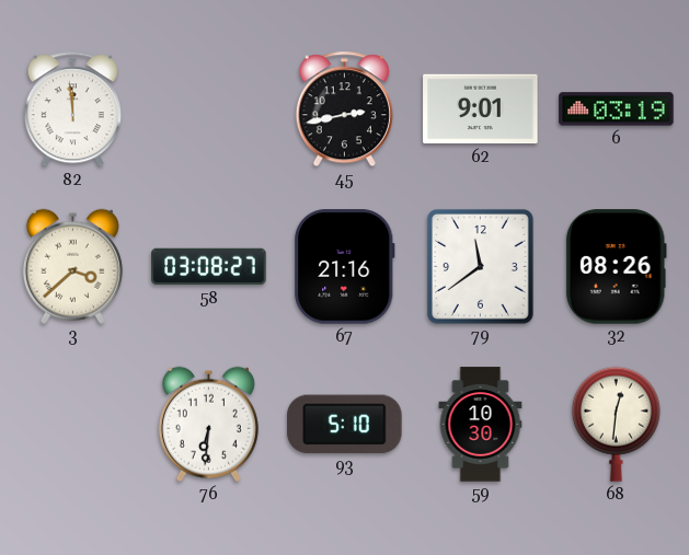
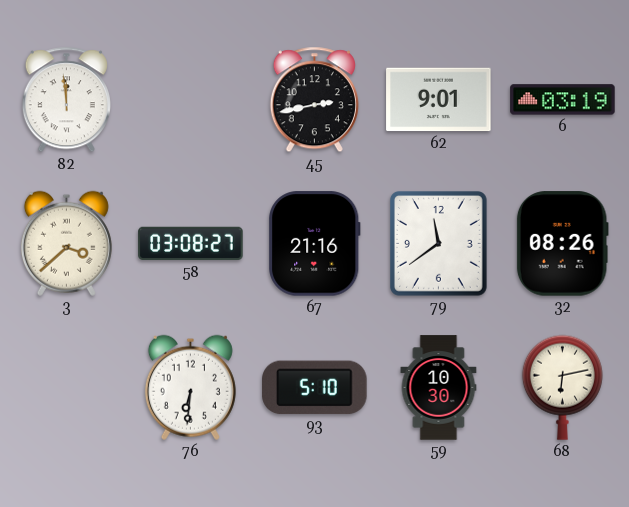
68: 12:31 -> 6:13 (562, 387)
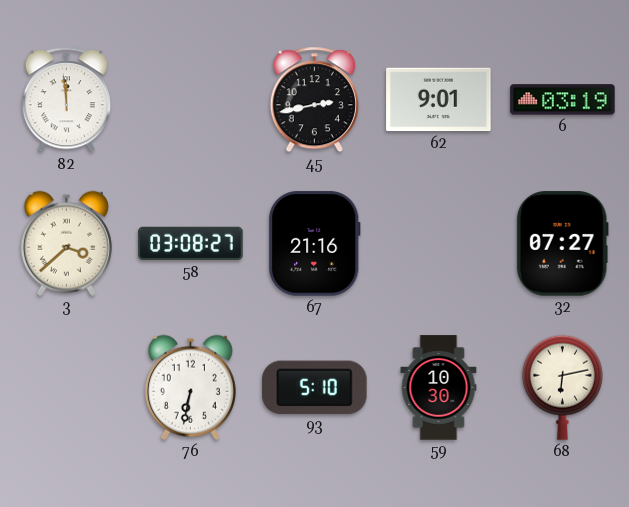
79: 11:39 -> none (438, 243)
32: 08:26 -> 07:27 (562, 244)
76: 6:31 -> 6:32 (190, 387)
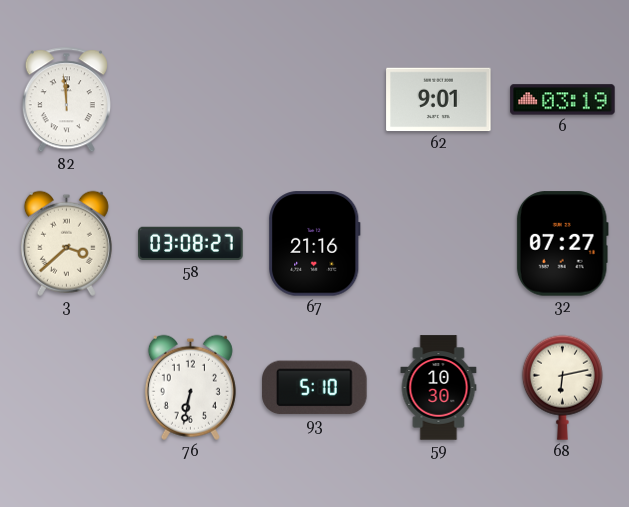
45: 2:43 -> none (314, 100)
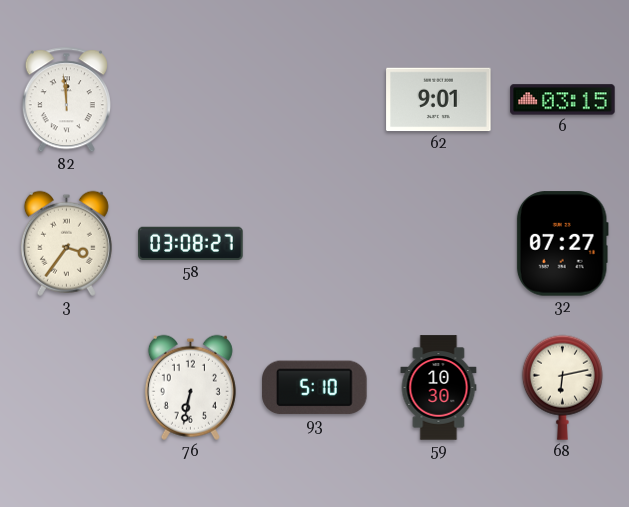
6: 03:19 -> 03:15 (563, 100)
3: 3:38 -> 3:36 (66, 243)
67: 21:16 -> none (315, 244)
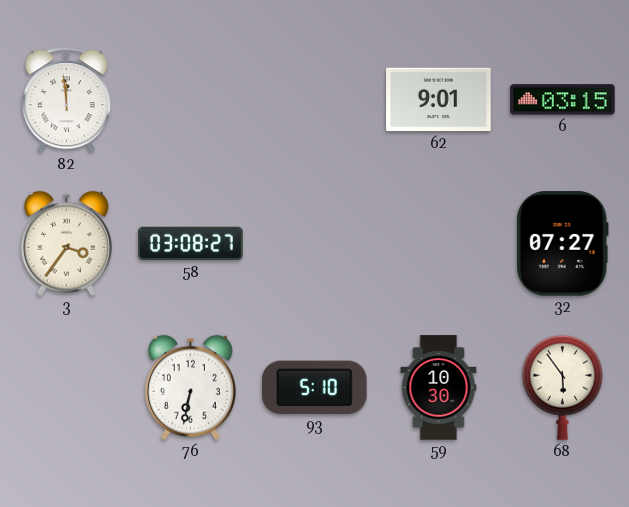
68: 6:13 -> 5:54 (562, 387)
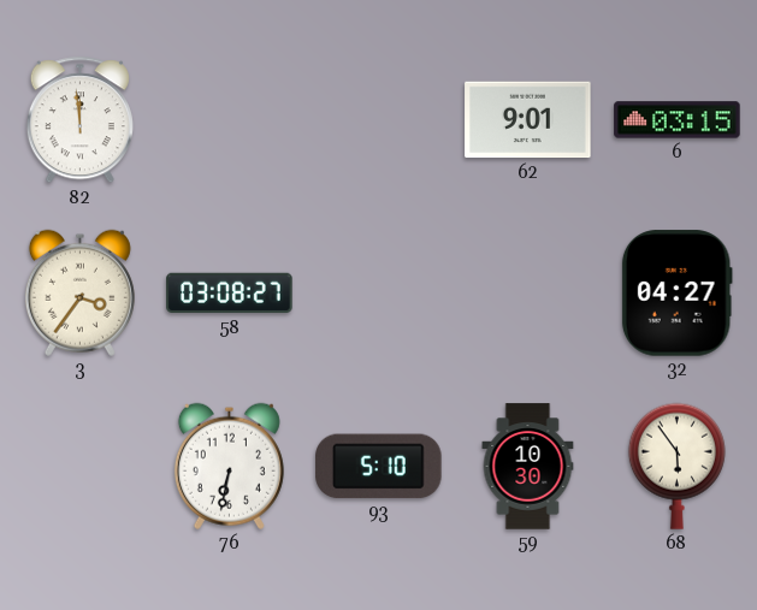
32: 07:27 -> 04:27 (676, 294)
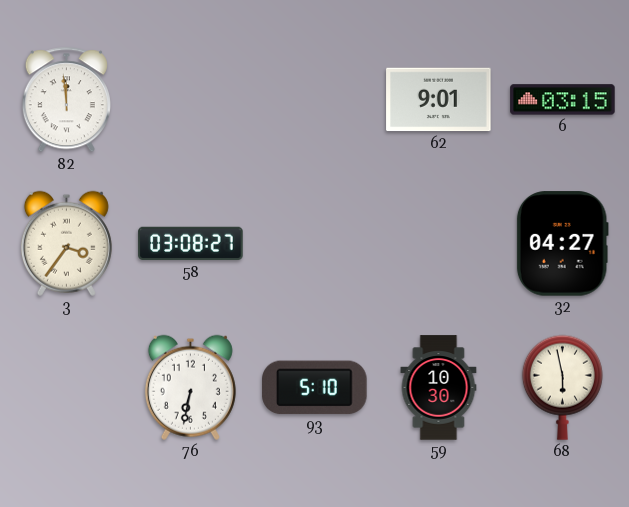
68: 5:54 -> 5:58 (562, 387)
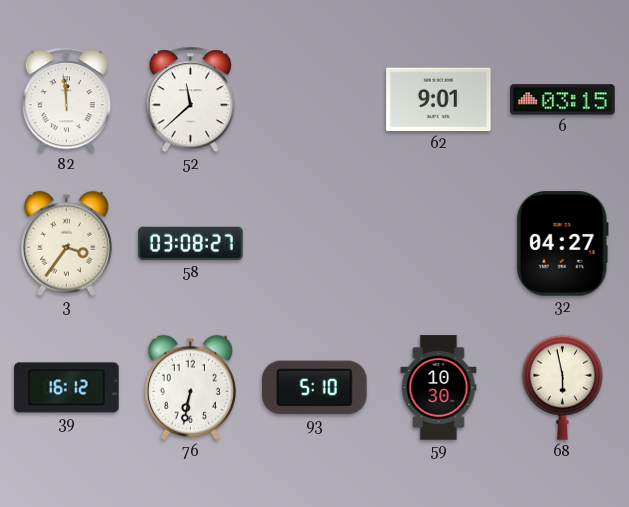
52: none -> 11:38 (190, 100)
39: none -> 16:12 (67, 388)
